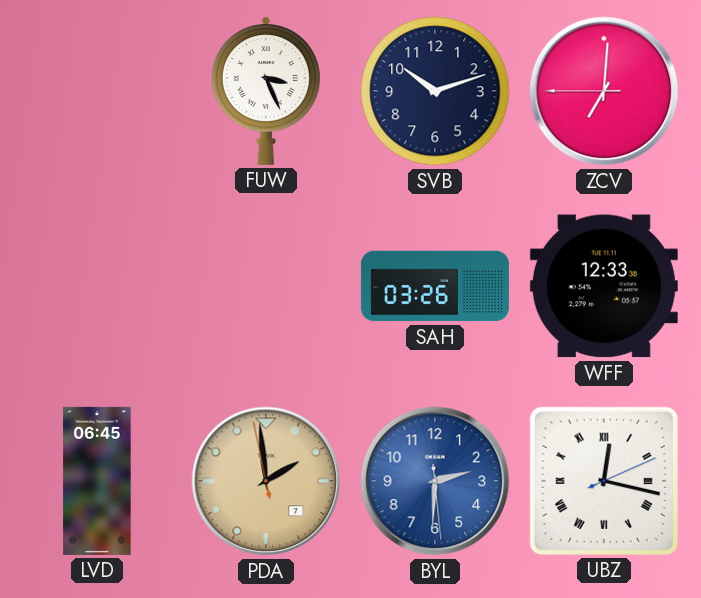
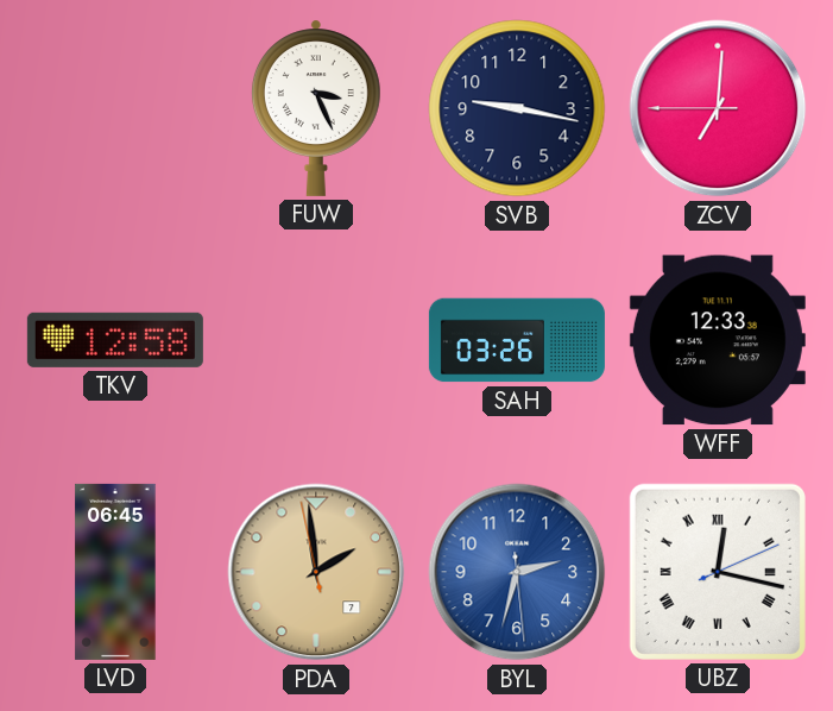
SVB: 10:12 -> 9:17 (517, 108)
TKV: none -> 12:58 (115, 340)
BYL: 2:30 -> 2:32 (517, 572)
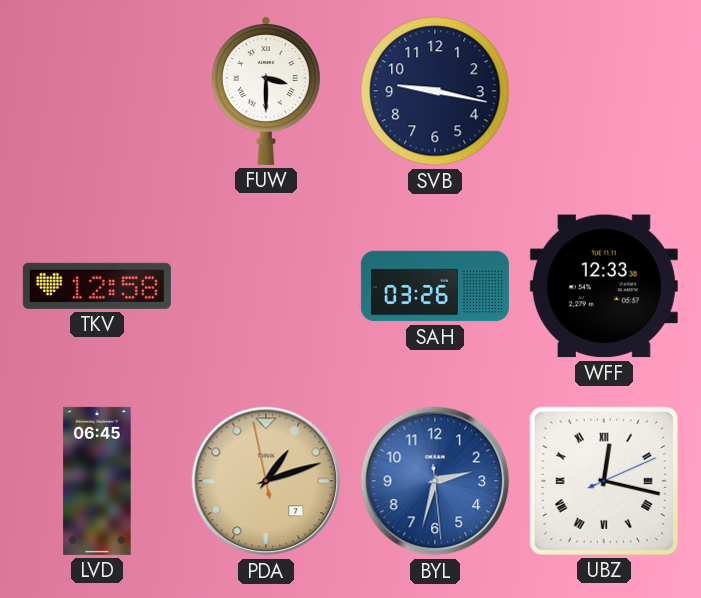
FUW: 3:26 -> 3:30 (266, 91)
ZCV: 7:00 -> none (718, 108)
PDA: 1:58 -> 1:11 (266, 481)
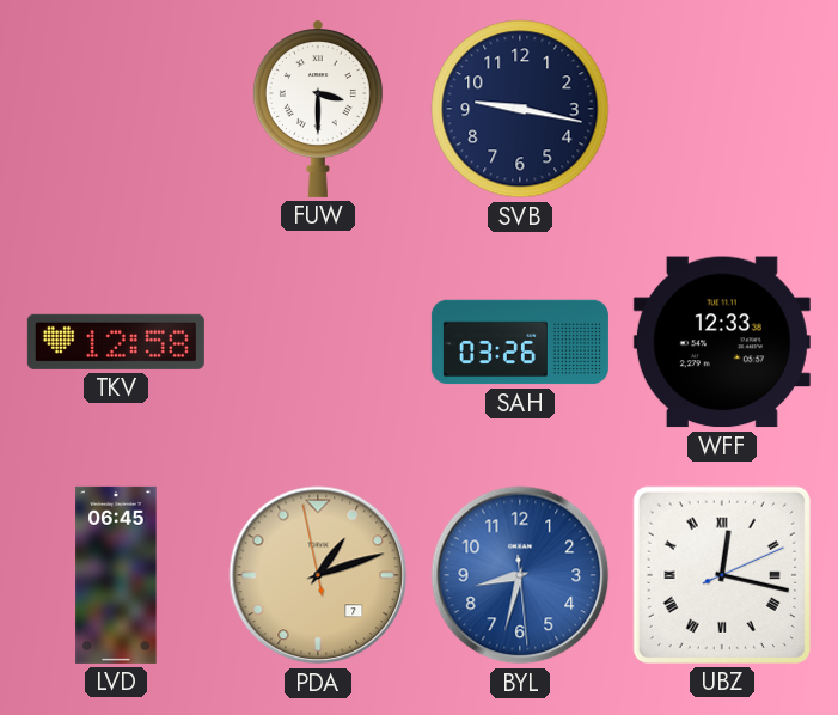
BYL: 2:32 -> 8:32 (520, 575)
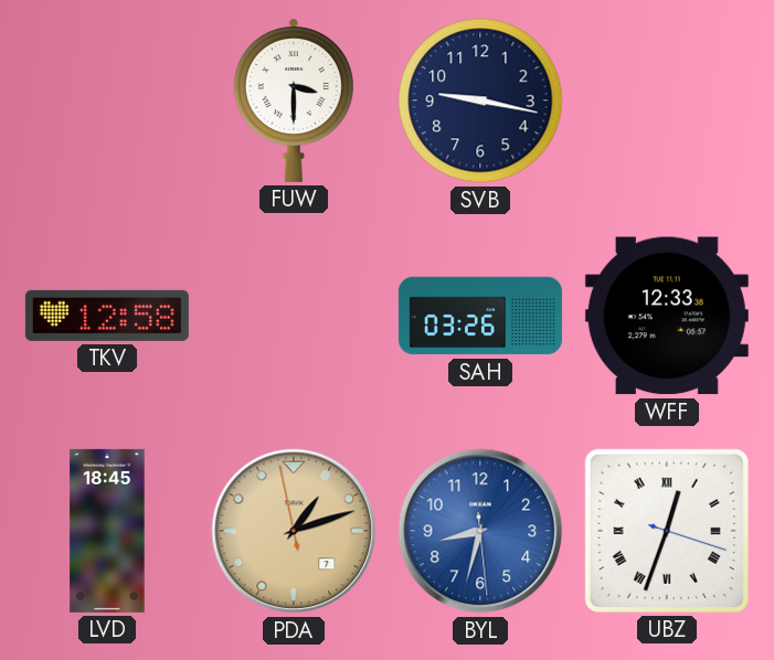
LVD: 06:45 -> 18:45 (107, 531)
UBZ: 12:17 -> 12:33 (667, 531)
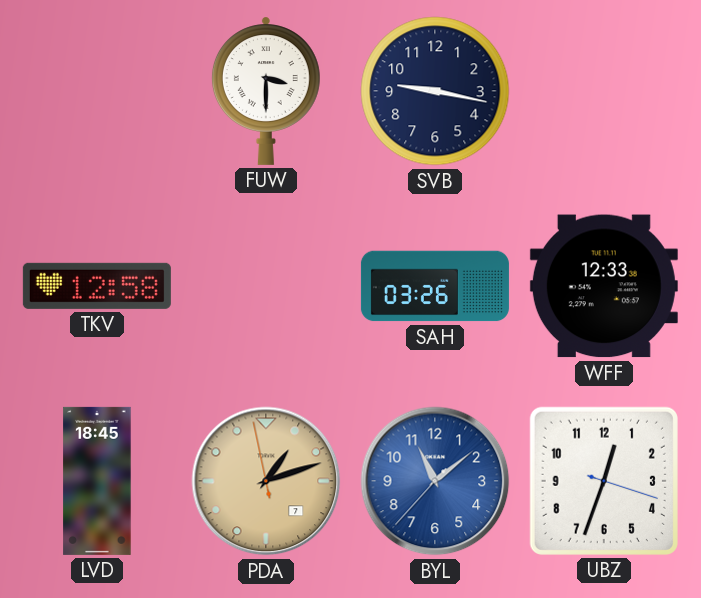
BYL: 8:32 -> 11:08 (435, 481)
UBZ numerals: Roman -> Arabic (604, 481)
